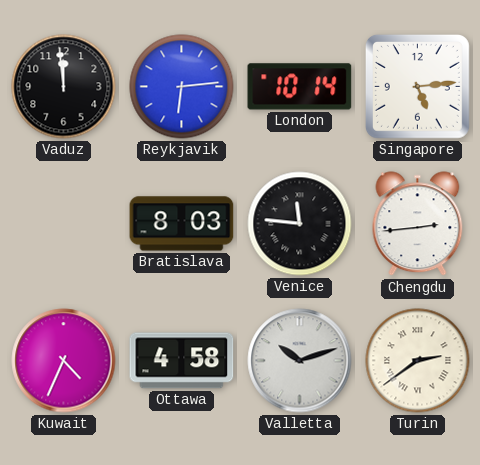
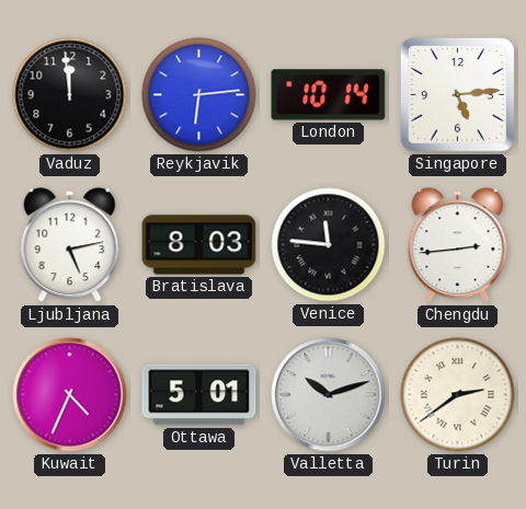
Ljubljana: none -> 5:13 (70, 245)
Ottawa: 4:58 -> 5:01 (199, 395)
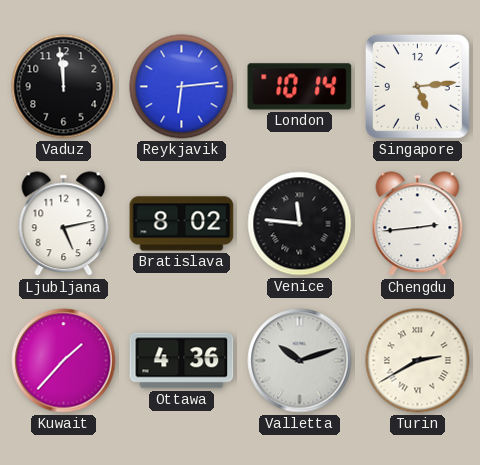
Bratislava: 8:03 -> 8:02 (182, 224)
Kuwait: 4:34 -> 1:37 (64, 361)
Ottawa: 5:01 -> 4:36 (182, 361)
Turin: 2:39 -> 2:40 (418, 361)
